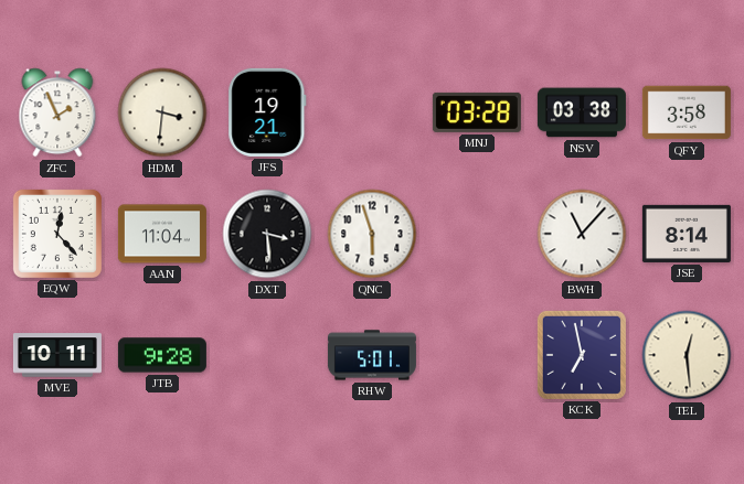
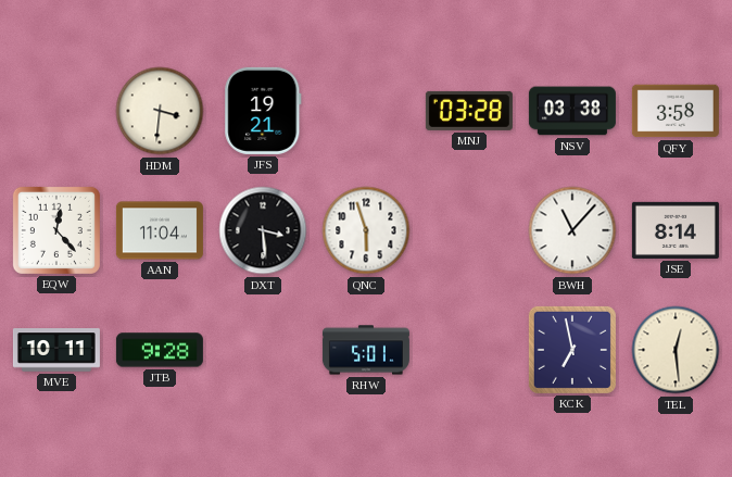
ZFC: 1:56 -> none (57, 112)
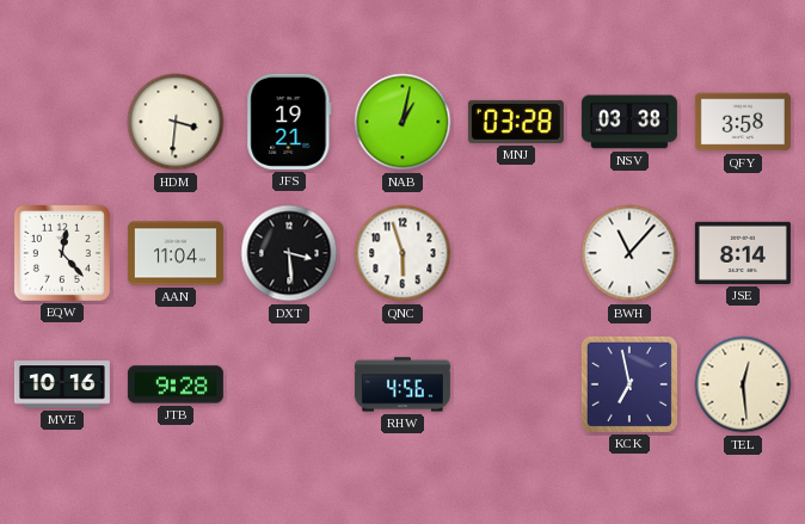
NAB: none -> 1:02 (402, 122)
MVE: 10:11 -> 10:16 (62, 384)
RHW: 5:01 -> 4:56 (402, 384)
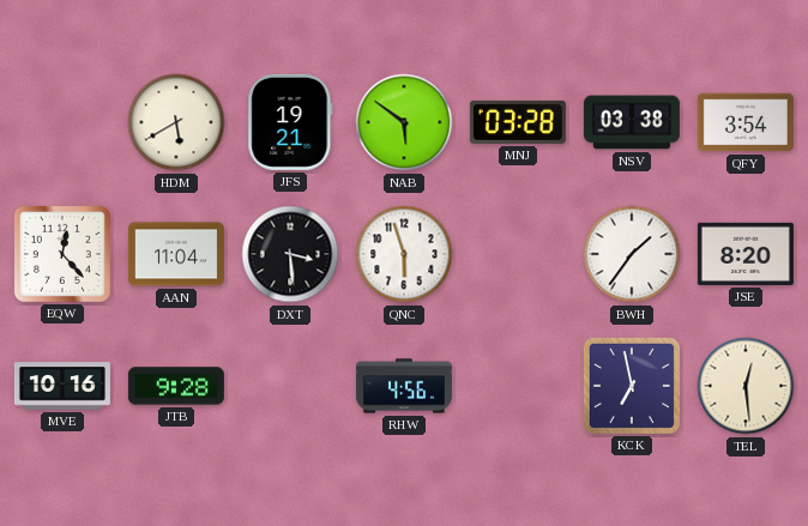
HDM: 3:31 -> 5:40 (176, 122)
NAB: 1:02 -> 5:51 (404, 122)
QFY: 3:58 -> 3:54 (746, 122)
BWH: 11:07 -> 1:36 (632, 254)
JSE: 8:14 -> 8:20 (746, 254)
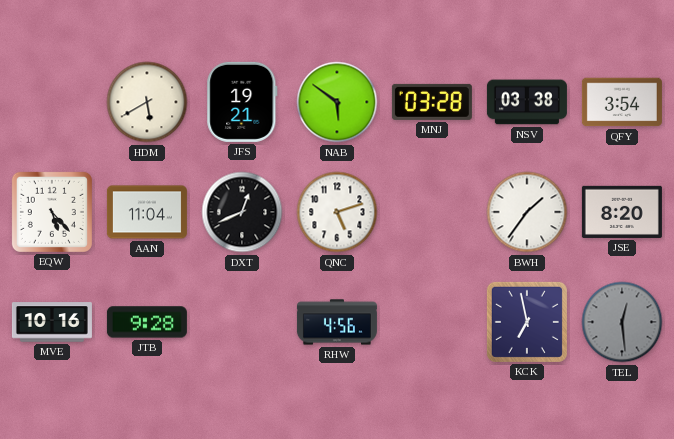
EQW: 12:23 -> 5:23 (52, 212)
DXT: 3:29 -> 12:41 (242, 212)
QNC: 5:57 -> 5:12 (337, 212)
TEL dial: cream -> grey (622, 322)
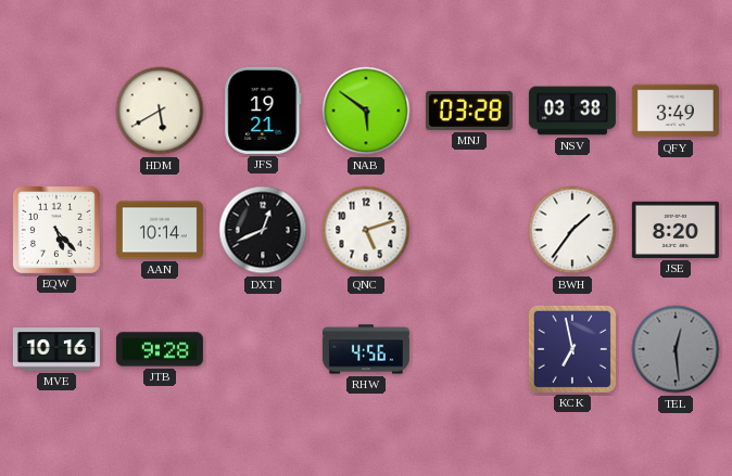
QFY: 3:54 -> 3:49 (676, 111)
AAN: 11:04 -> 10:14 (160, 230)
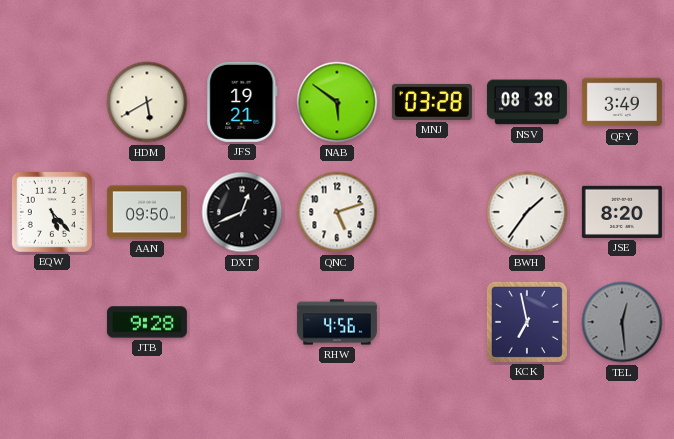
NSV: 03:38 -> 08:38 (527, 102)
AAN: 10:14 -> 09:50 (147, 212)
MVE: 10:16 -> none (56, 349)
